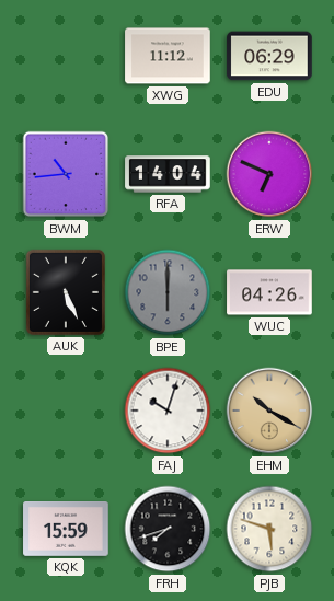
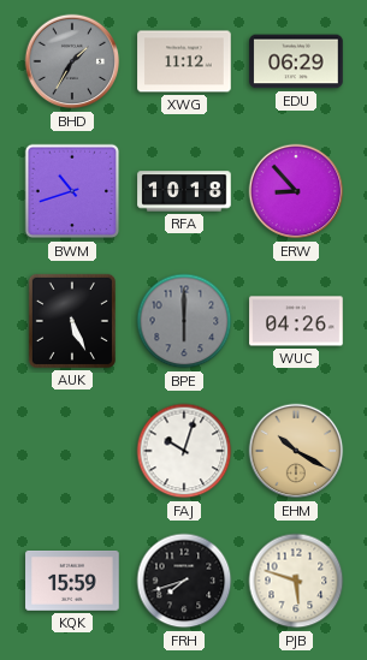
BHD: none -> 1:35 (72, 61)
BWM: 10:44 -> 10:42 (72, 191)
RFA: 14:04 -> 10:18 (184, 191)
ERW: 6:49 -> 8:53 (296, 191)
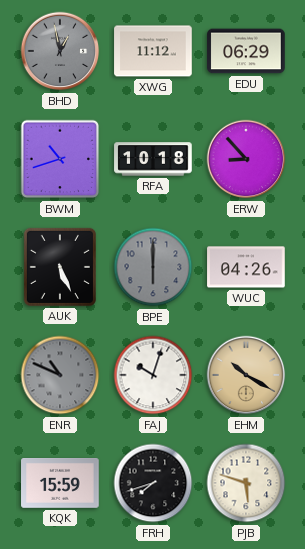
BHD: 1:35 -> 12:58 (60, 51)
ENR: none -> 10:49 (60, 375)
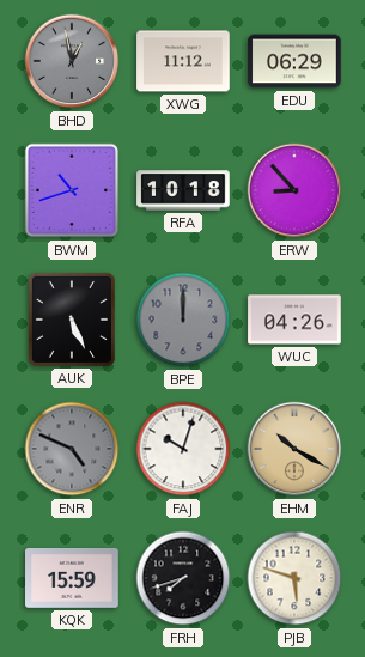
BPE: 6:00 -> 12:00 (183, 320)
ENR: 10:49 -> 4:49 (72, 449)
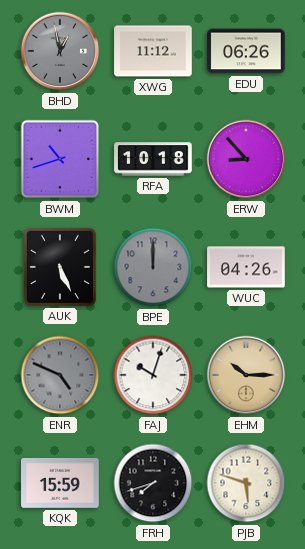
EDU: 06:29 -> 06:26 (246, 51)
EHM: 10:20 -> 10:15 (246, 375)
